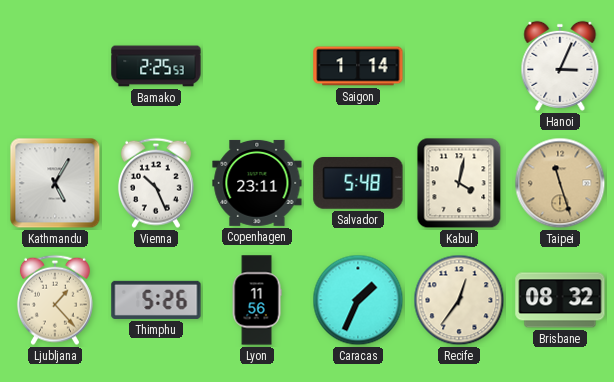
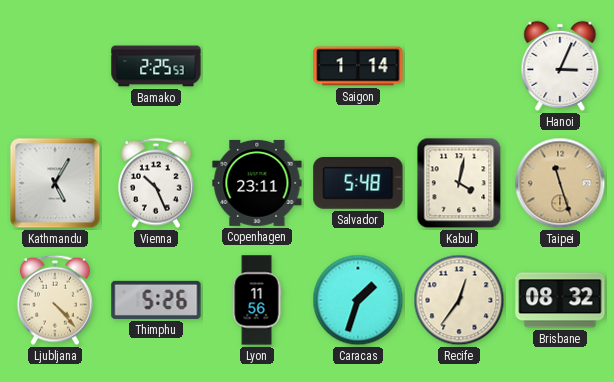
Ljubljana: 1:23 -> 4:23 (55, 300)
Caracas: 1:34 -> 1:33 (358, 300)
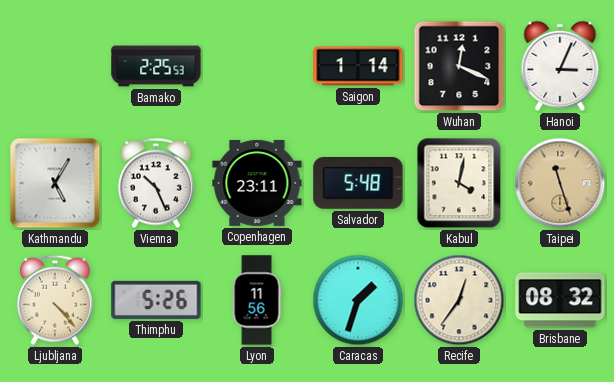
Wuhan: none -> 12:19 (459, 66)
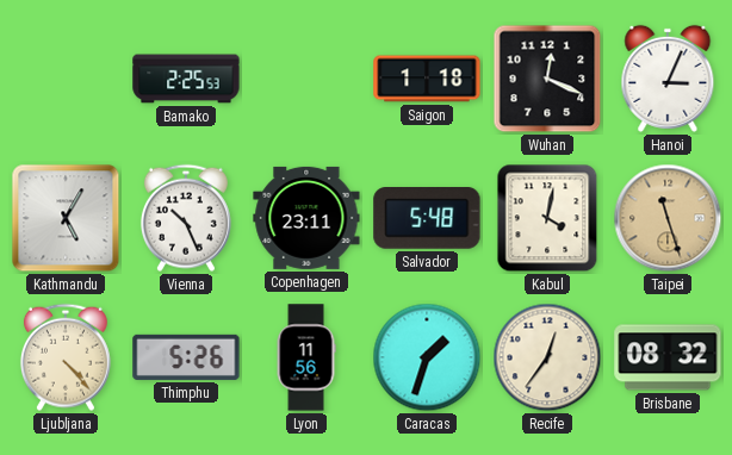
Saigon: 1:14 -> 1:18 (427, 79)
